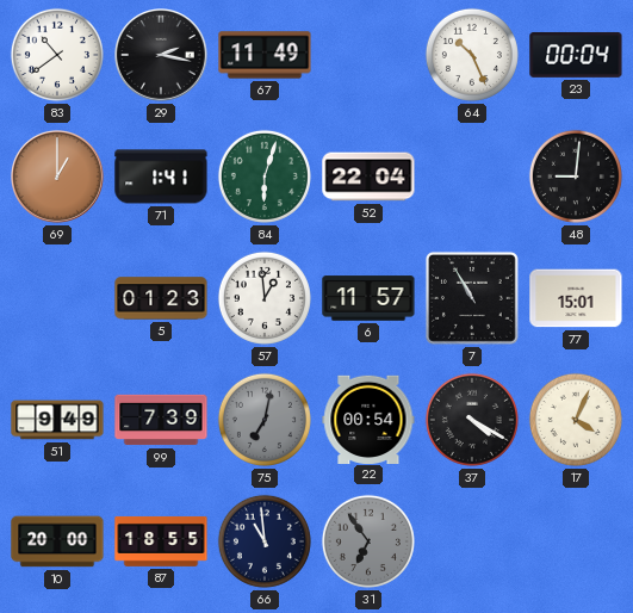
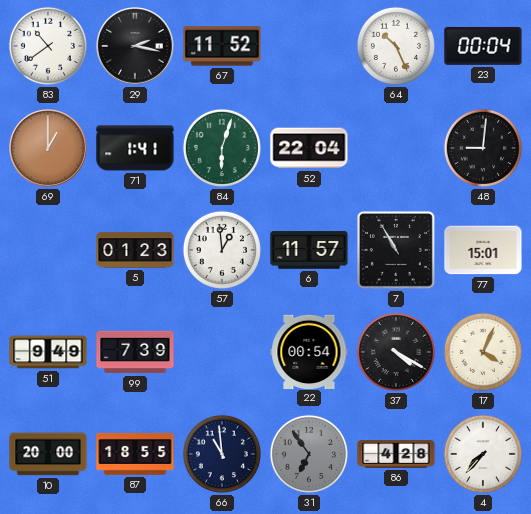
67: 11:49 -> 11:52 (222, 46)
75: 7:02 -> none (265, 420)
86: none -> 4:28 (396, 454)
4: none -> 7:37 (483, 454)
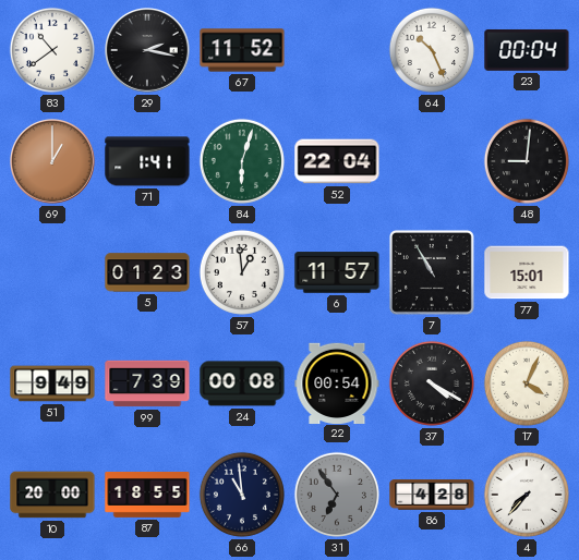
24: none -> 00:08 (242, 384)
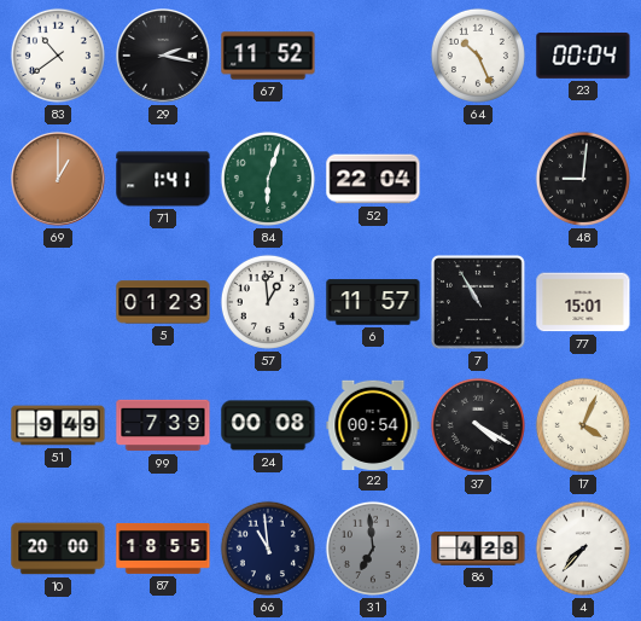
31: 6:54 -> 6:59 (373, 549)
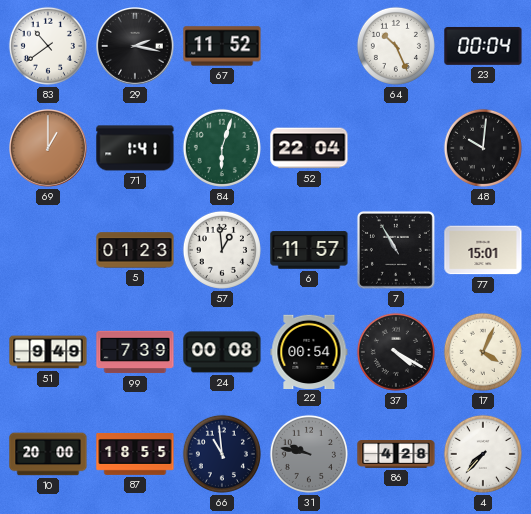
48: 9:01 -> 10:01 (483, 148)
31: 6:59 -> 9:47 (309, 454)
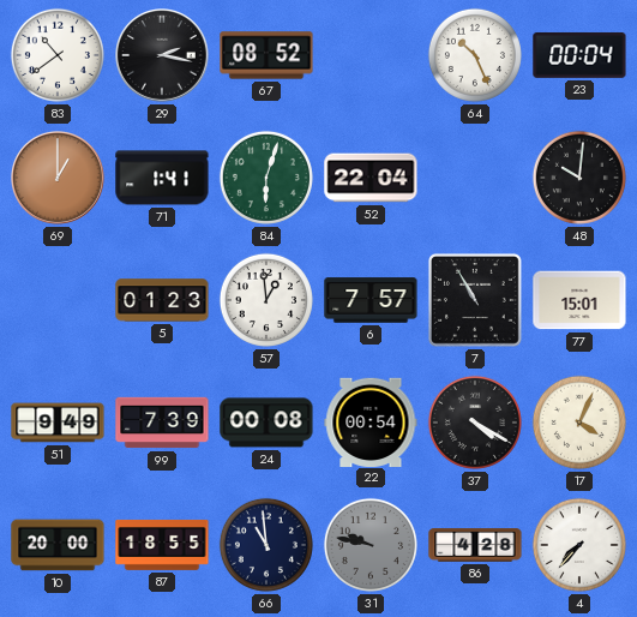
67: 11:52 -> 08:52 (266, 55)
6: 11:57 -> 7:57 (371, 300)
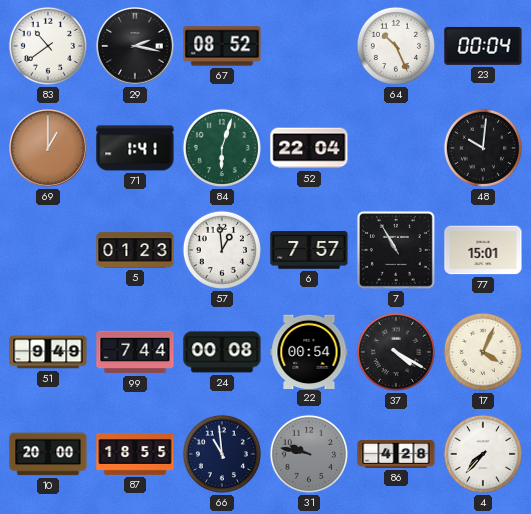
99: 7:39 -> 7:44 (135, 352)
